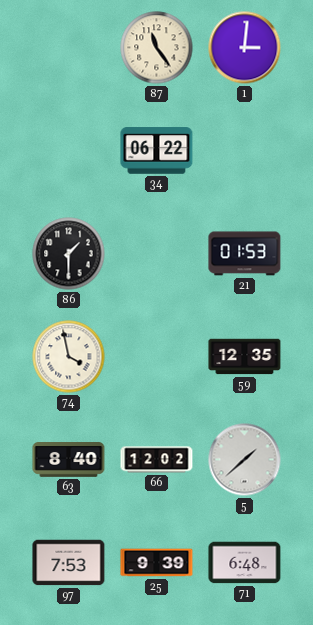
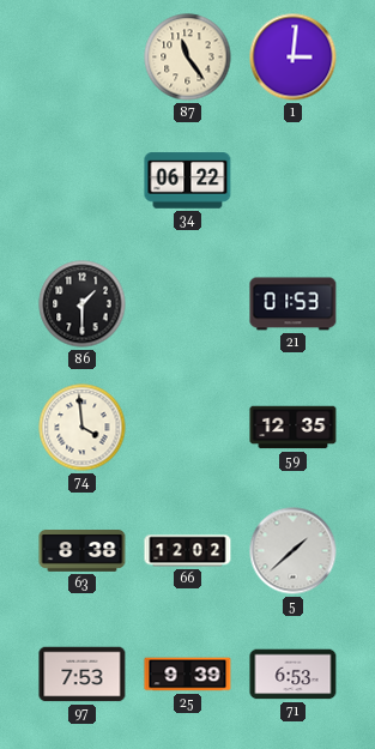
74: 3:58 -> 3:59 (83, 428)
63: 8:40 -> 8:38 (83, 551)
71: 6:48 -> 6:53 (294, 675)
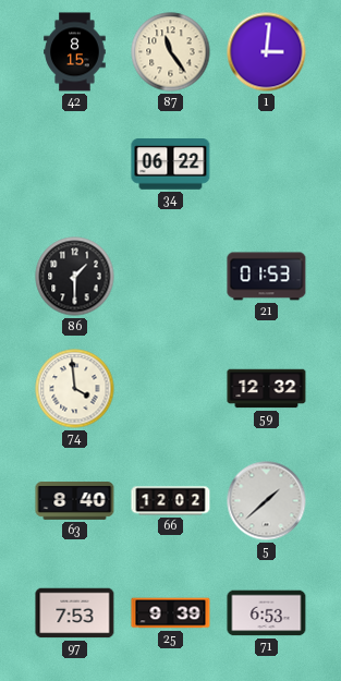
42: none -> 8:15 (75, 52)
59: 12:35 -> 12:32 (267, 389)
63: 8:38 -> 8:40 (75, 501)
